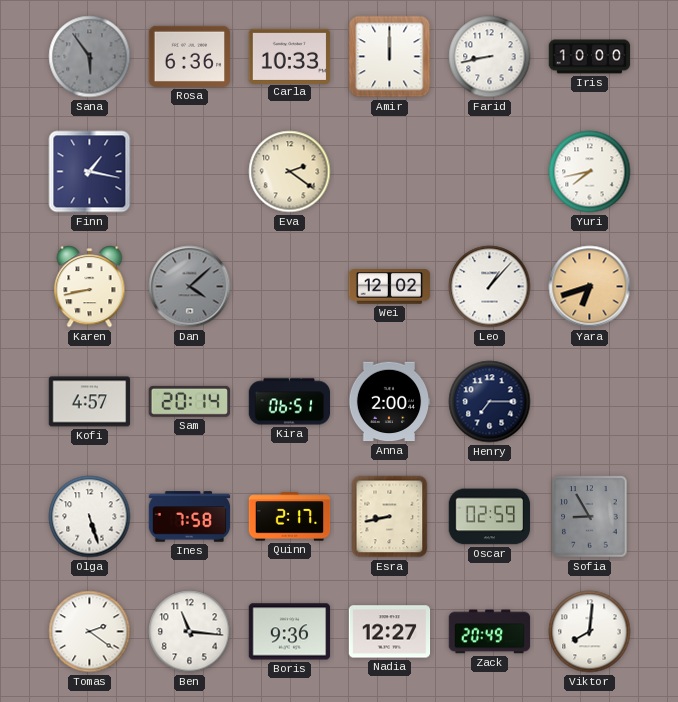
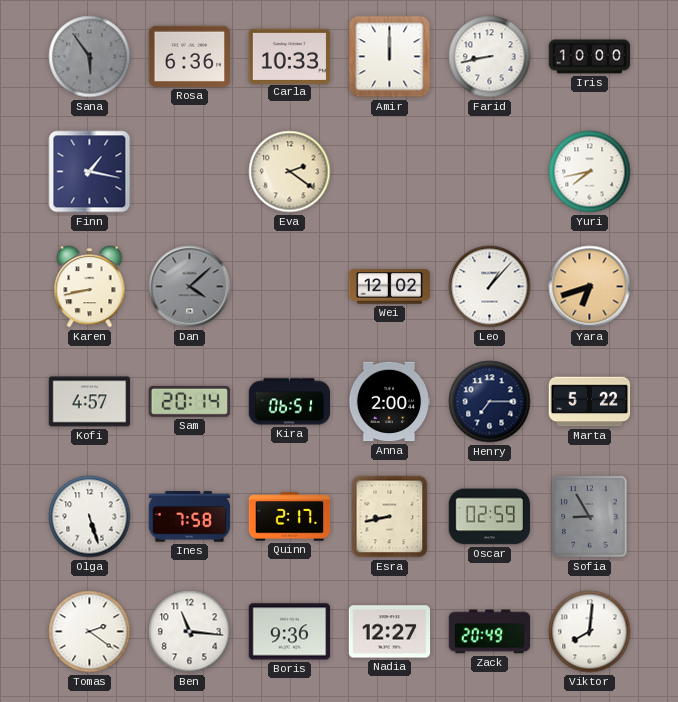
Marta: none -> 5:22 (590, 402)
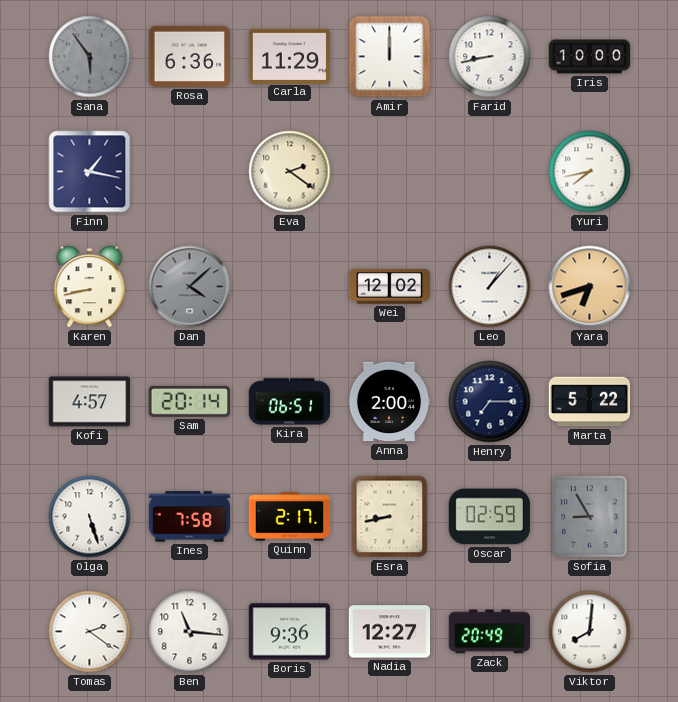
Carla: 10:33 -> 11:29 (290, 56)
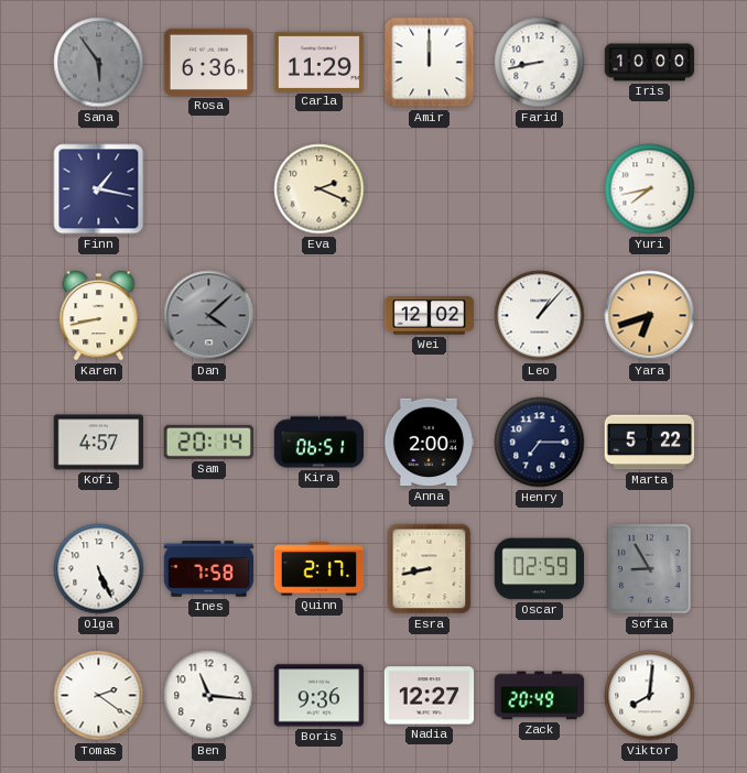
Eva: 2:21 -> 2:19 (320, 189)
Olga: 5:27 -> 5:26 (99, 569)
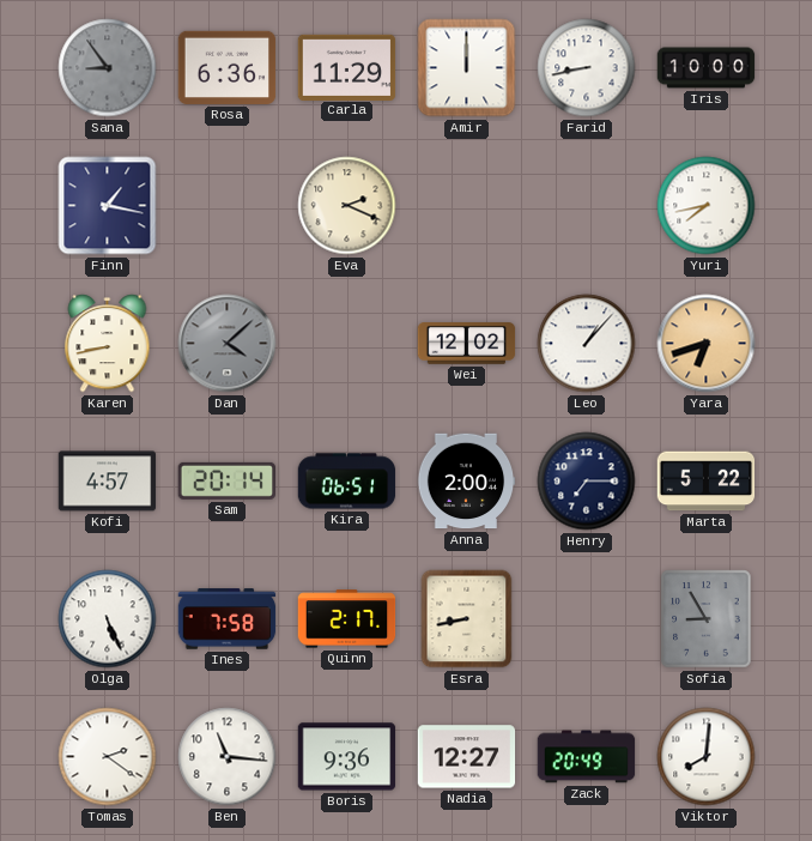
Sana: 5:54 -> 8:54 (108, 68)
Oscar: 02:59 -> none (540, 569)
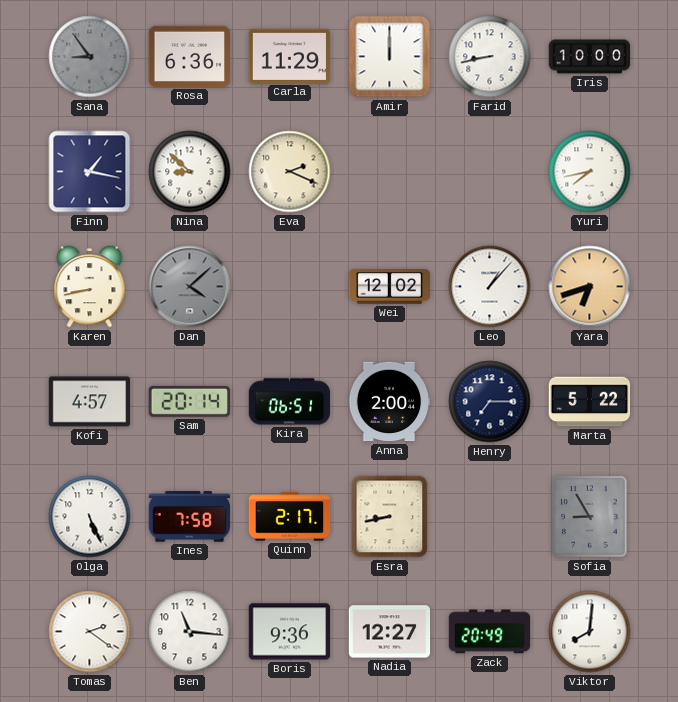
Nina: none -> 8:52 (190, 172)
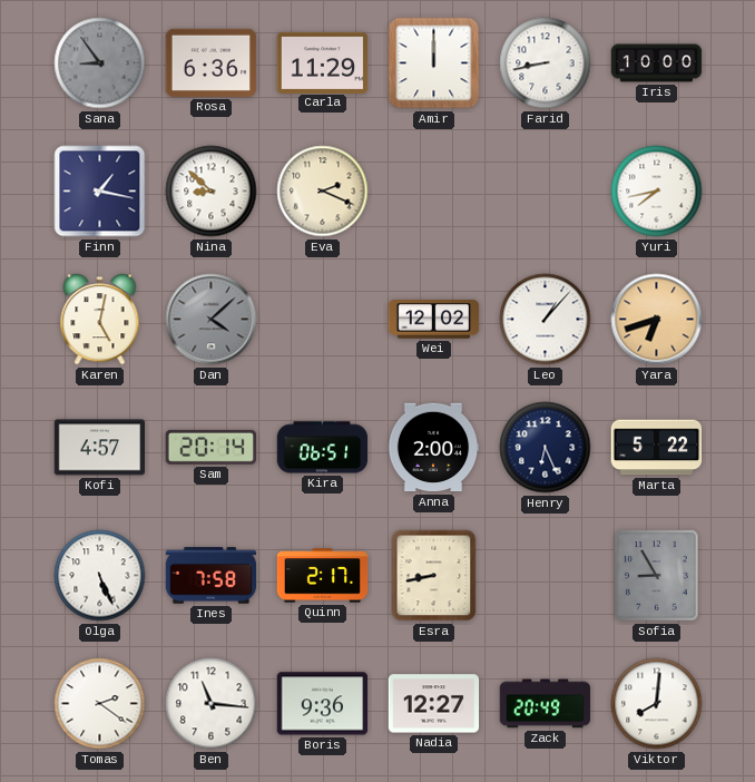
Karen: 8:43 -> 5:02 (100, 320)
Henry: 7:15 -> 6:26 (546, 448)
